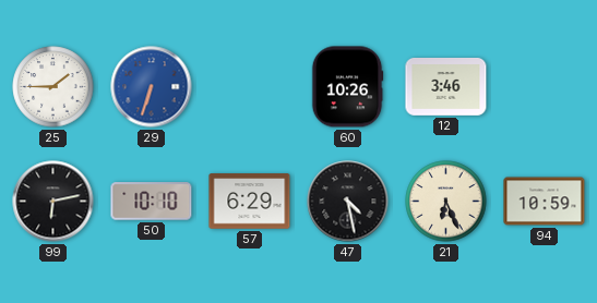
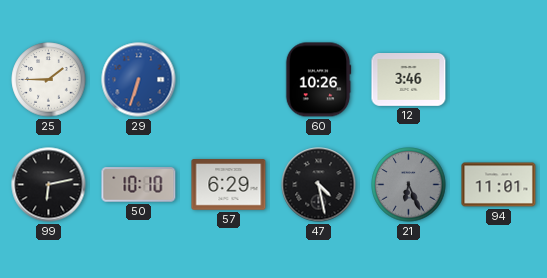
21 dial: cream -> grey (409, 185)
94: 10:59 -> 11:01 (499, 185)
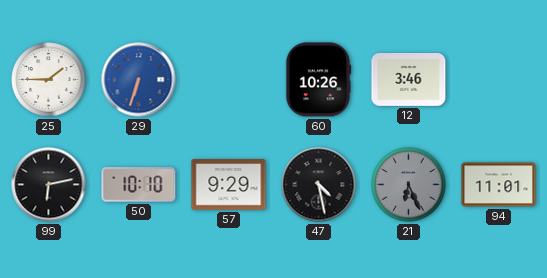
57: 6:29 -> 9:29 (229, 185)
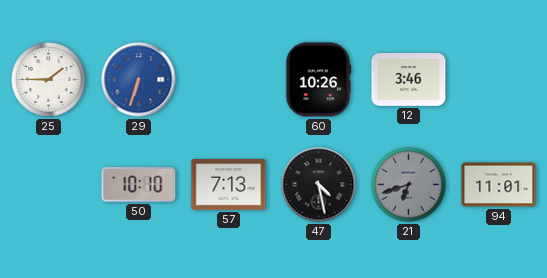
99: 6:13 -> none (49, 185)
57: 9:29 -> 7:13 (229, 185)
21: 6:26 -> 6:42 (409, 185)
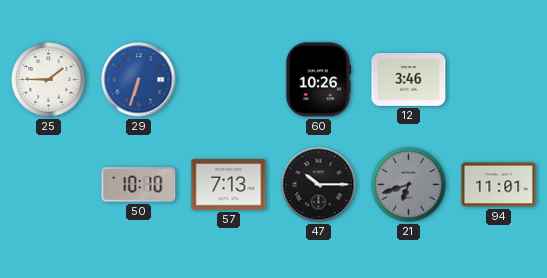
47: 4:28 -> 10:15 (319, 185)
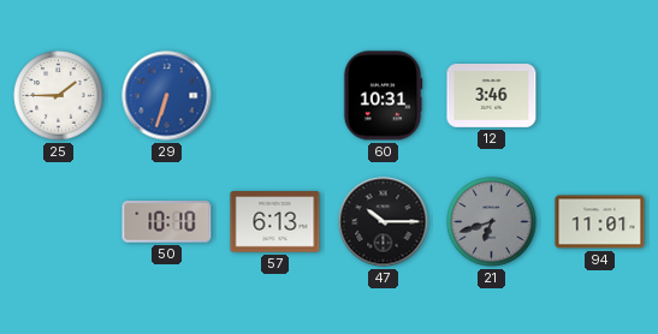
60: 10:26 -> 10:31 (383, 96)
57: 7:13 -> 6:13 (275, 222)
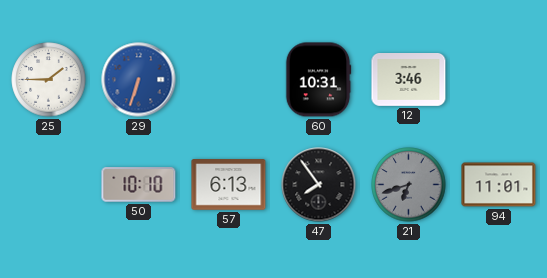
47: 10:15 -> 7:54 (319, 185)
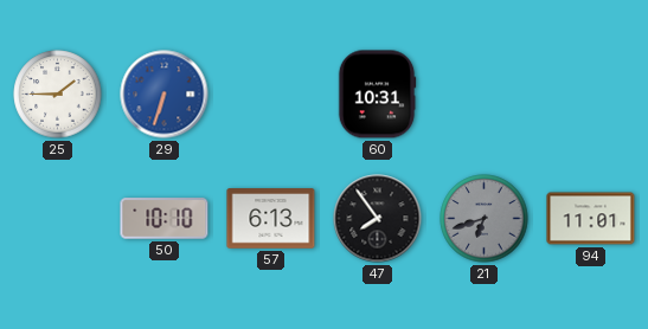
12: 3:46 -> none (409, 80)
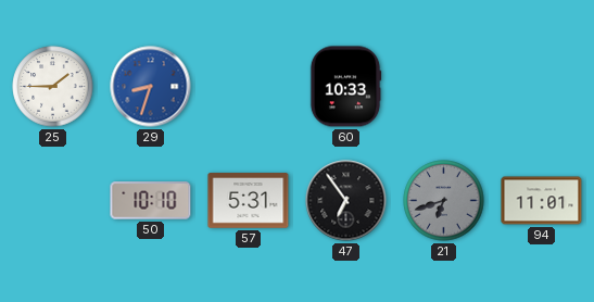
29: 6:33 -> 8:33 (151, 87)
60: 10:31 -> 10:33 (345, 87)
57: 6:13 -> 5:31 (249, 201)
47: 7:54 -> 6:54 (346, 201)
